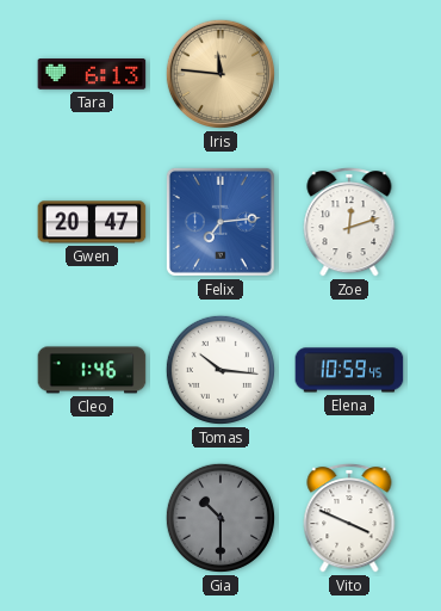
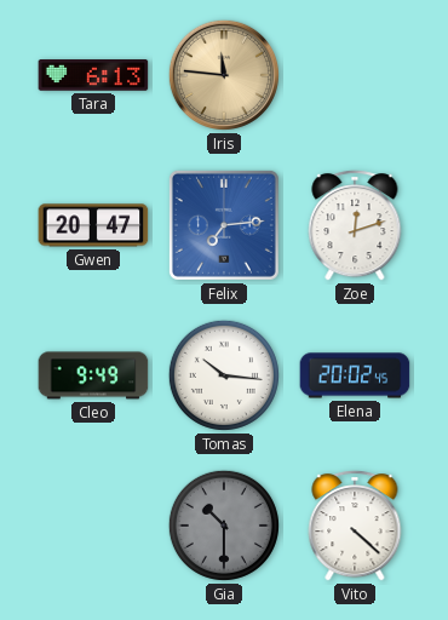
Cleo: 1:46 -> 9:49 (93, 375)
Elena: 10:59 -> 20:02 (355, 375)
Vito: 3:49 -> 4:22 (355, 526)
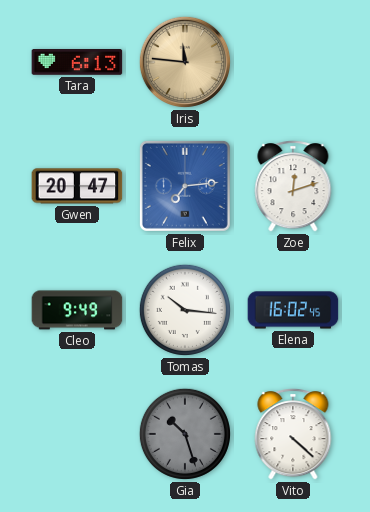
Elena: 20:02 -> 16:02 (293, 310)
Gia: 10:30 -> 10:27 (185, 434)
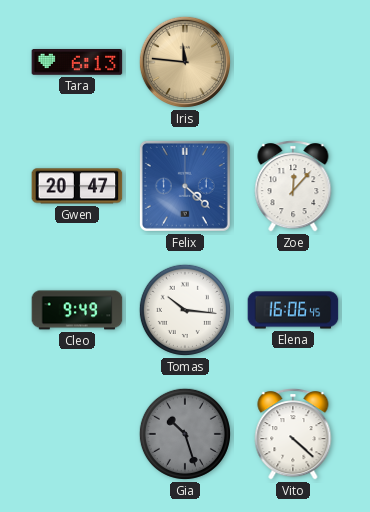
Felix: 7:14 -> 4:22 (185, 186)
Zoe: 12:12 -> 12:07 (293, 186)
Elena: 16:02 -> 16:06 (293, 310)
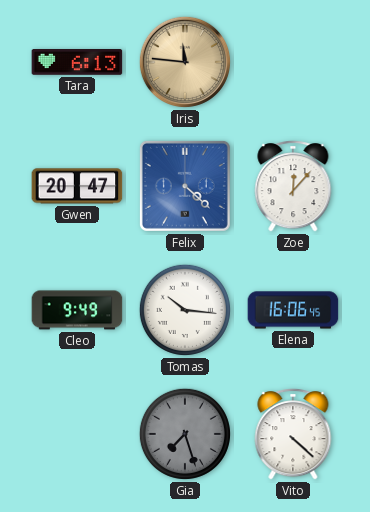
Gia: 10:27 -> 7:27 (185, 434)
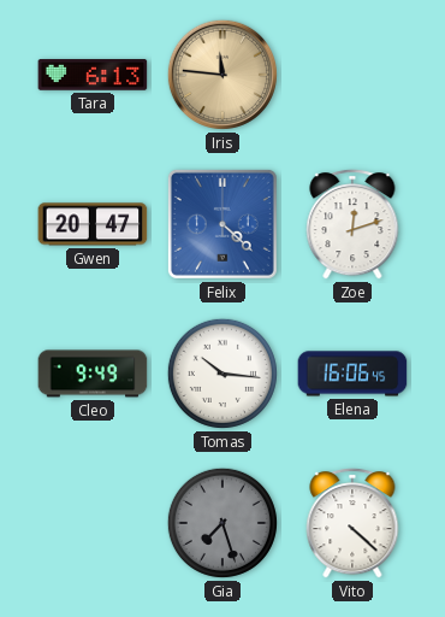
Zoe: 12:07 -> 12:12 (352, 224)
